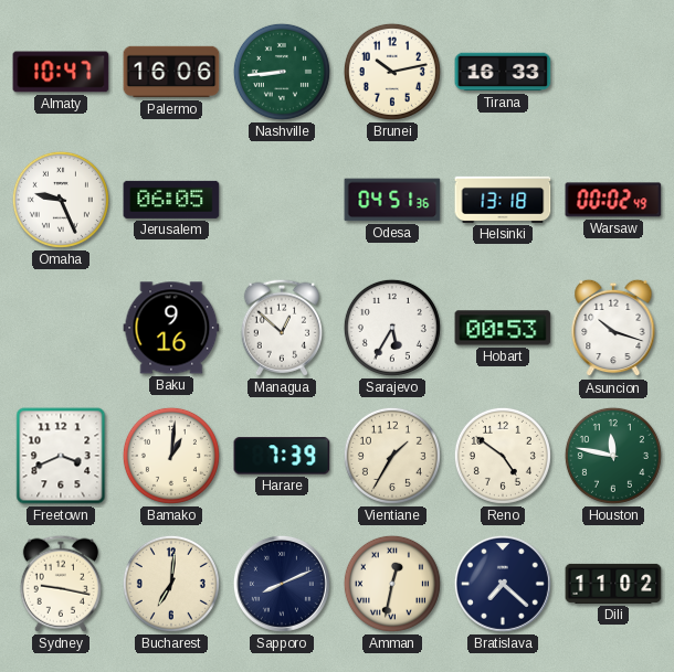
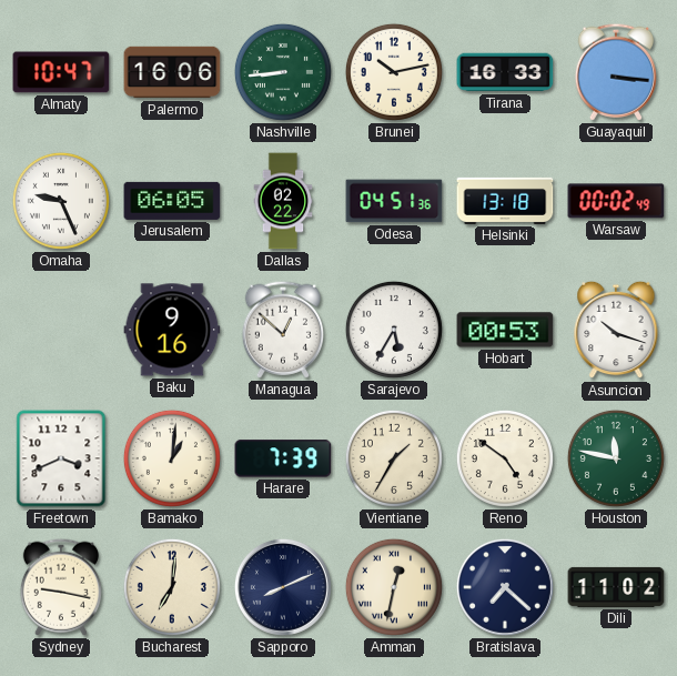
Guayaquil: none -> 3:16 (615, 72)
Dallas: none -> 02:22 (283, 201)
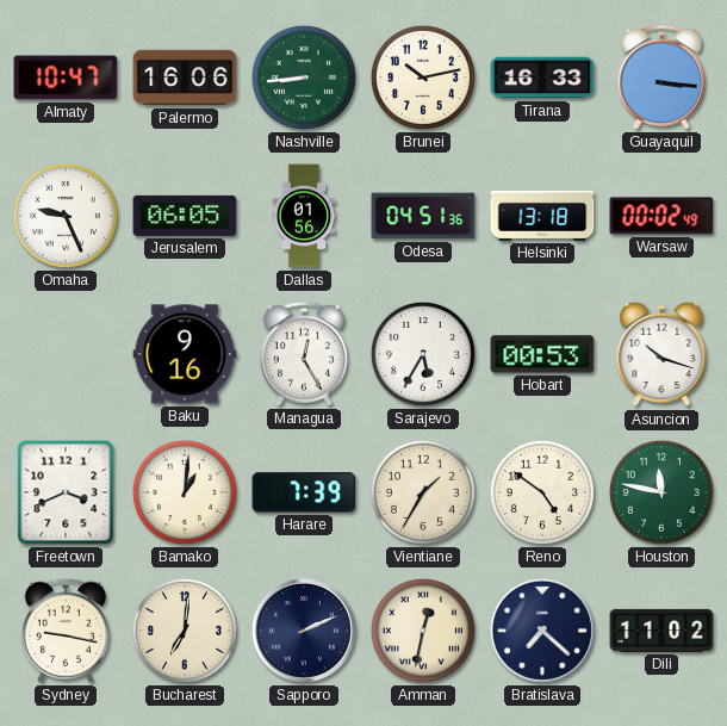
Dallas: 02:22 -> 01:56 (304, 216)
Managua: 12:52 -> 12:25 (303, 354)
Sapporo: 8:11 -> 2:11 (304, 631)
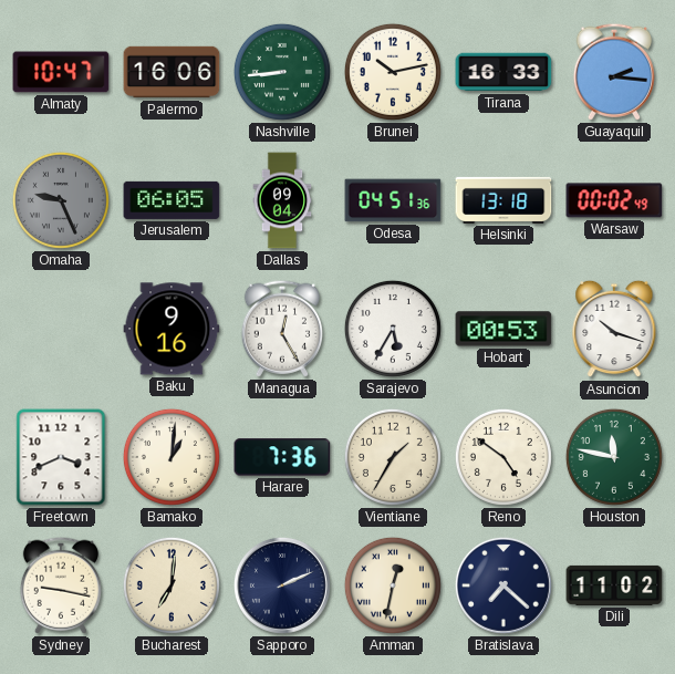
Guayaquil: 3:16 -> 2:16 (613, 72)
Omaha dial: white -> grey (61, 200)
Dallas: 01:56 -> 09:04 (282, 200)
Harare: 7:39 -> 7:36 (282, 457)
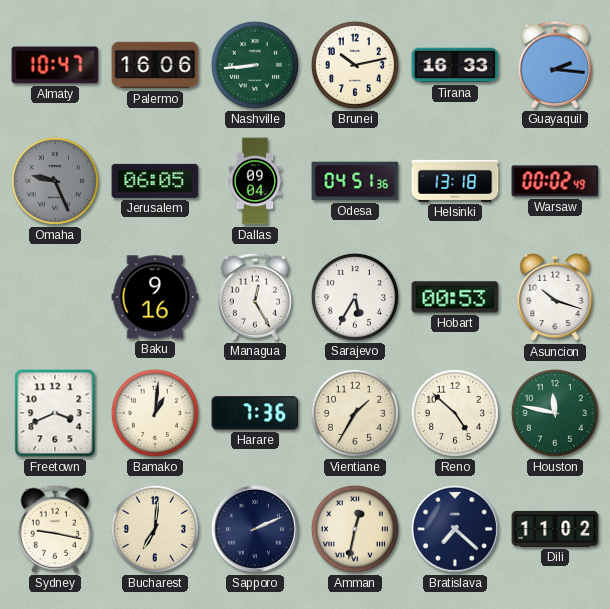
Reno: 4:51 -> 4:52 (455, 413)
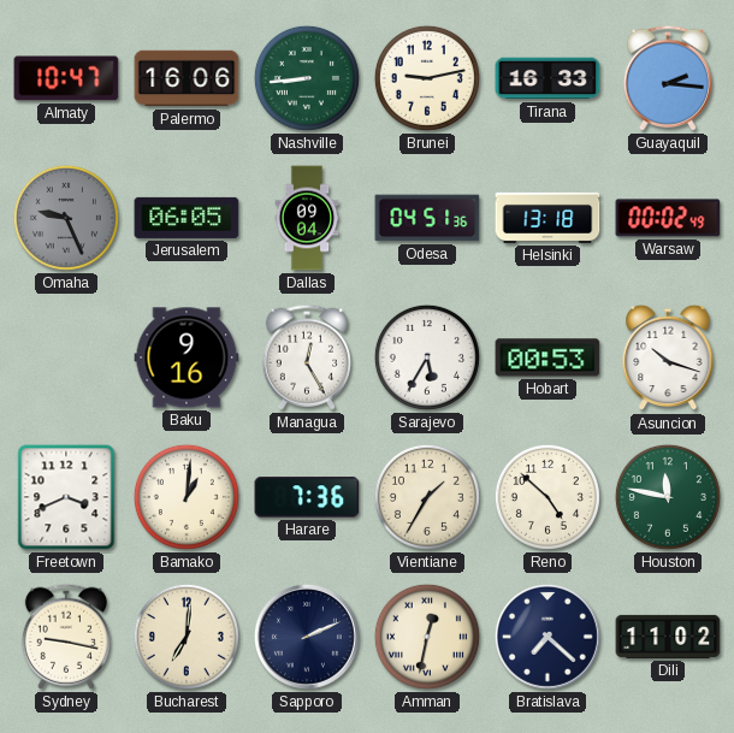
Brunei: 10:13 -> 9:13 (427, 78)
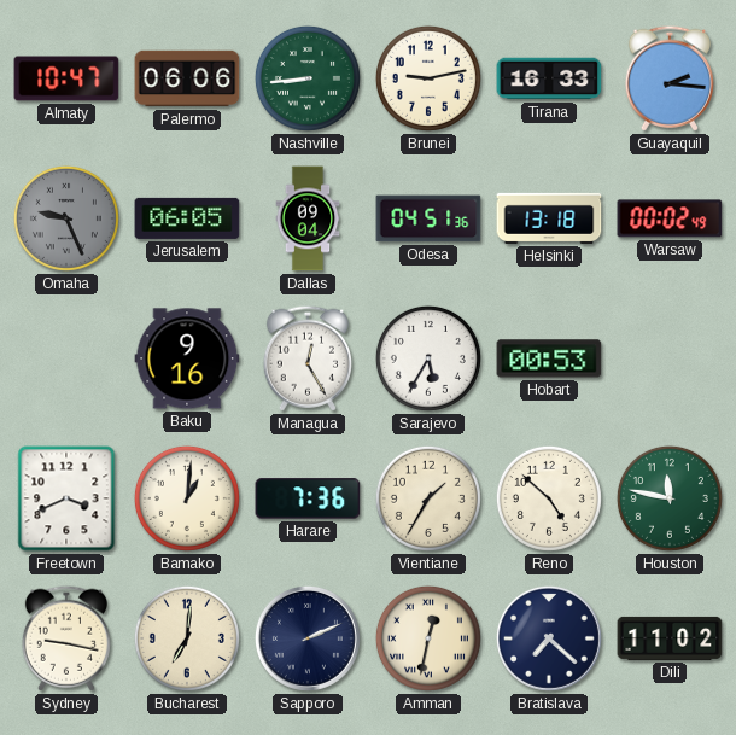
Palermo: 16:06 -> 06:06 (187, 78)
Asuncion: 10:18 -> none (668, 357)
